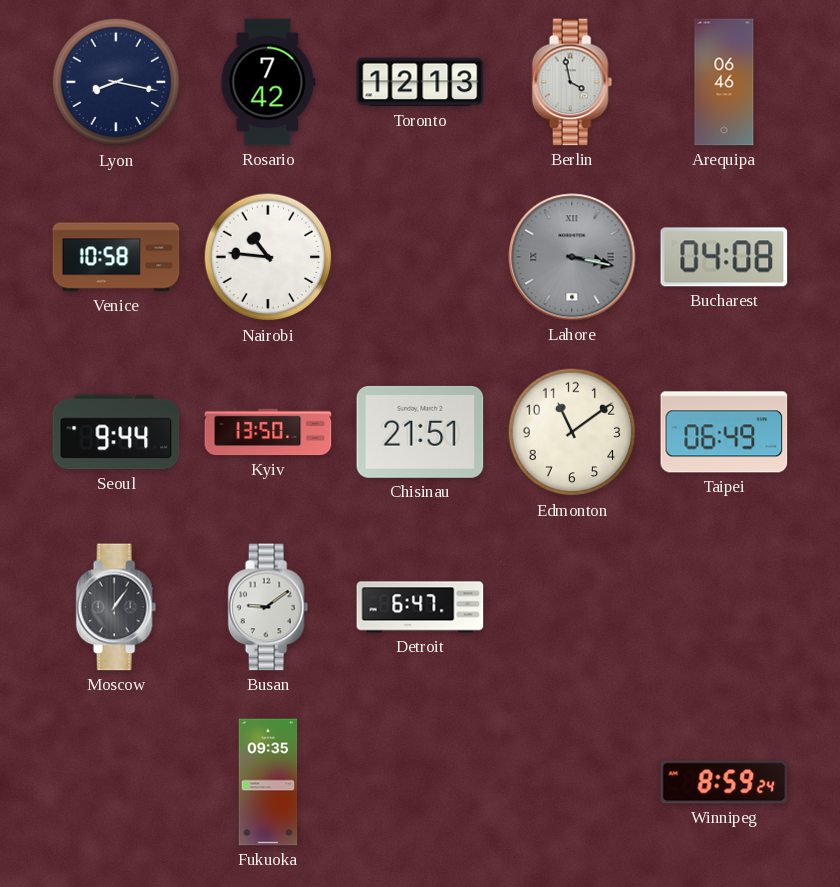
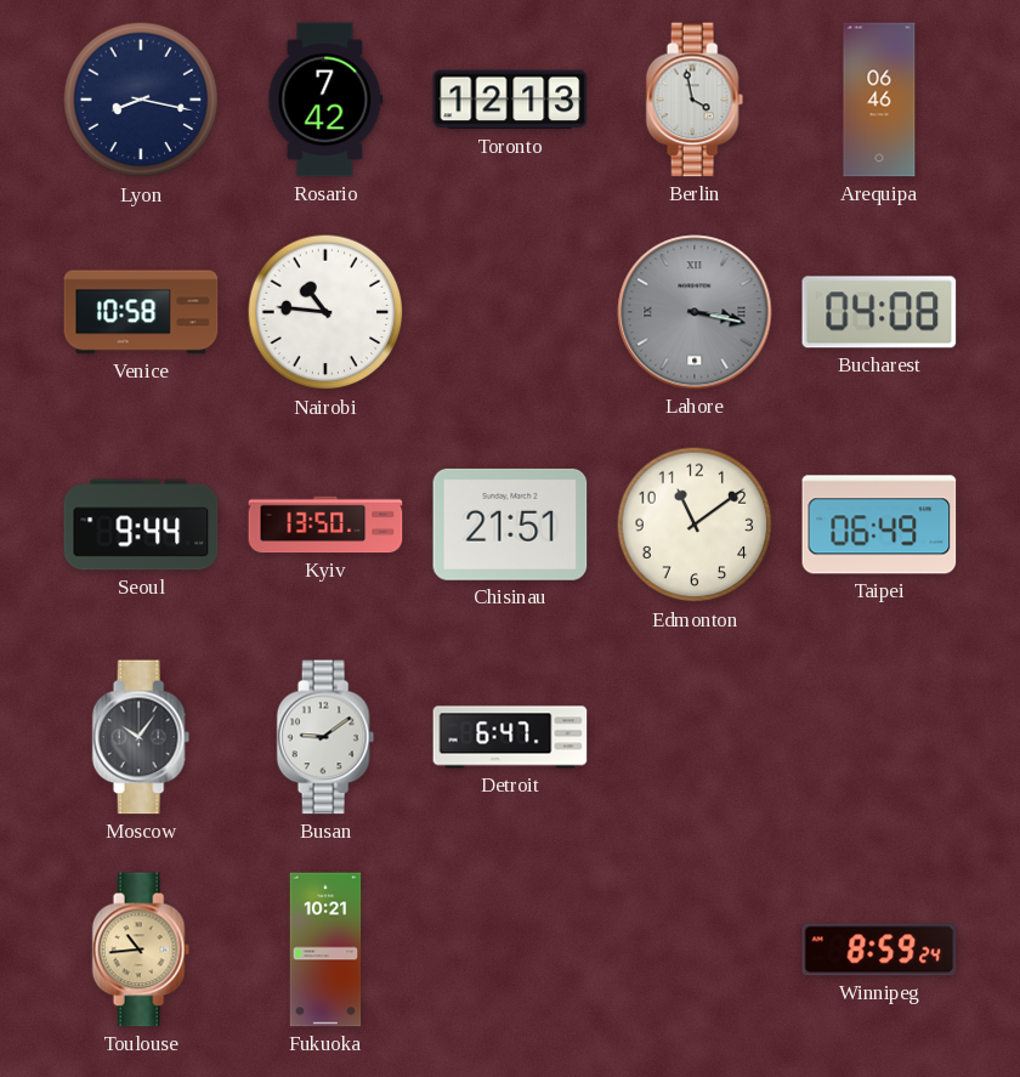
Moscow: 1:06 -> 10:06 (141, 737)
Toulouse: none -> 10:44 (141, 950)
Fukuoka: 09:35 -> 10:21 (325, 950)
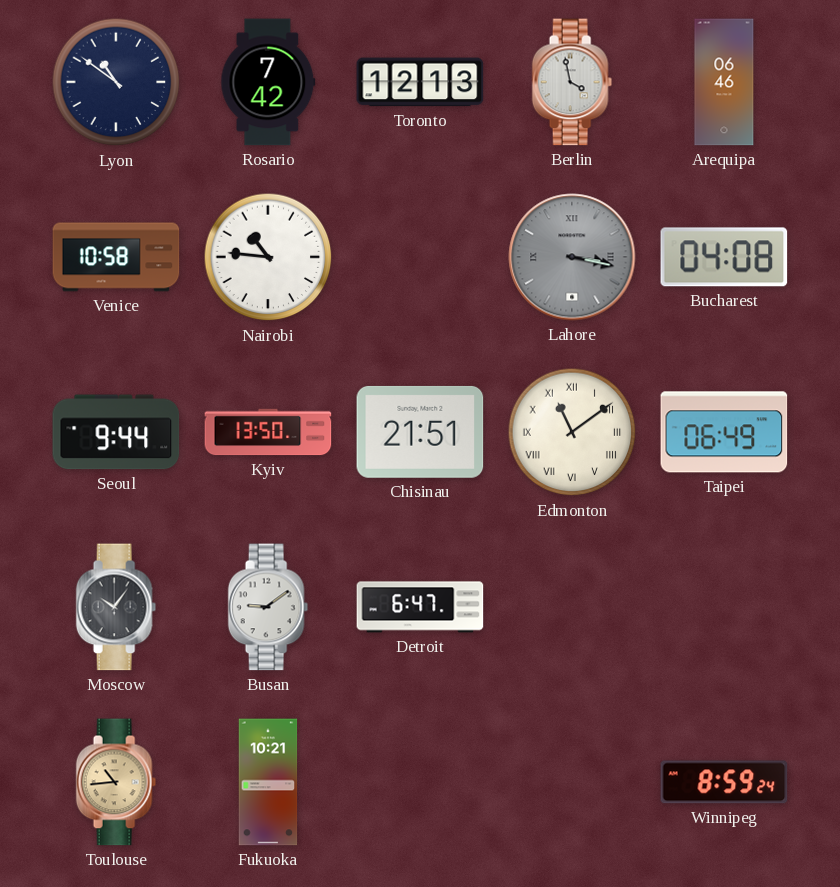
Lyon: 8:17 -> 10:51 (116, 82)
Edmonton numerals: Arabic -> Roman (572, 432)
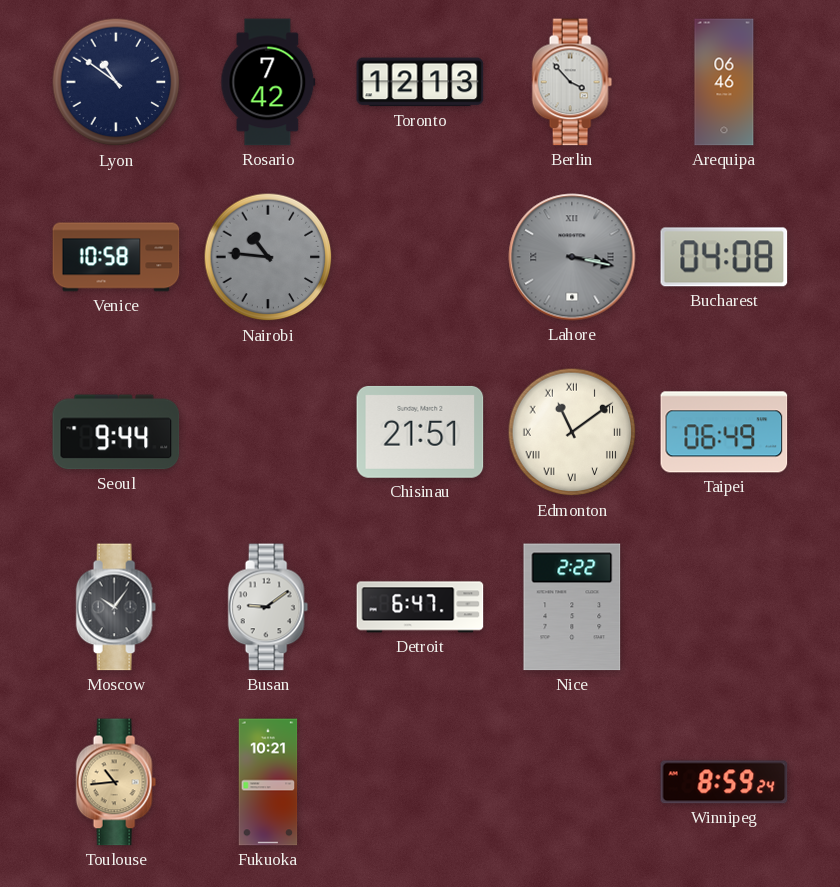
Berlin: 3:58 -> 3:53 (572, 82)
Nairobi dial: white -> grey (268, 257)
Kyiv: 13:50 -> none (268, 432)
Nice: none -> 2:22 (572, 607)
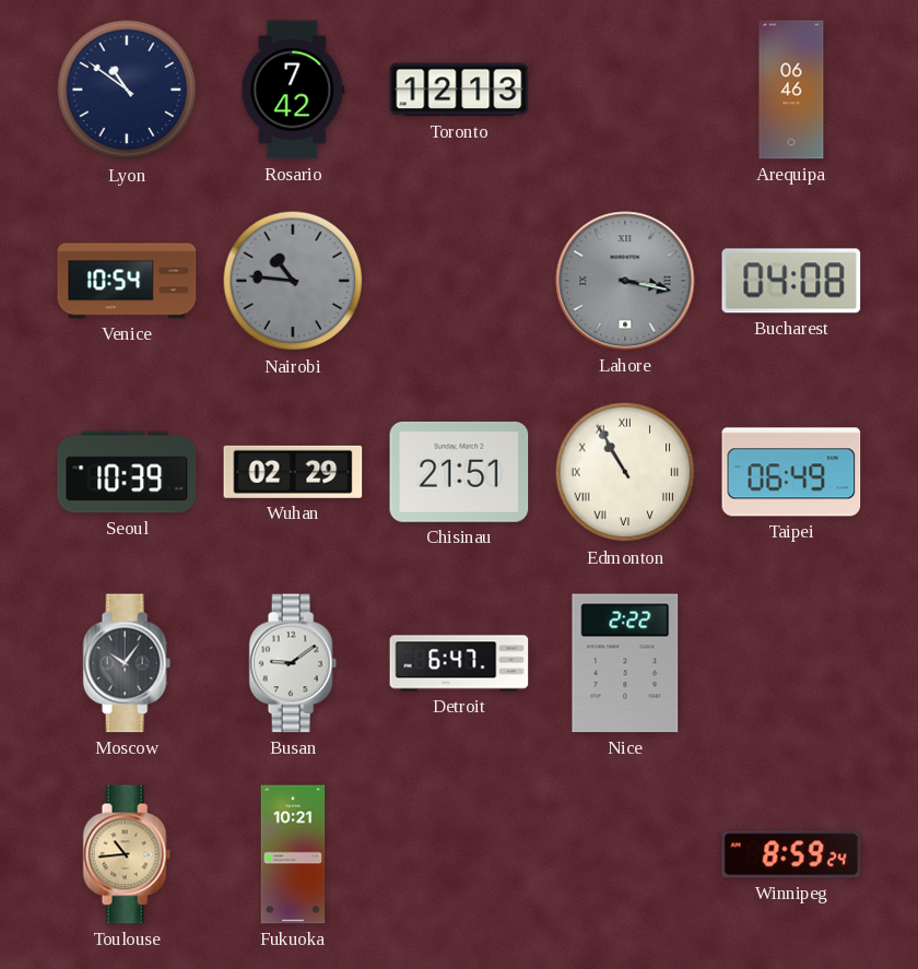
Berlin: 3:53 -> none (572, 82)
Venice: 10:58 -> 10:54 (127, 281)
Seoul: 9:44 -> 10:39 (127, 472)
Wuhan: none -> 02:29 (293, 472)
Edmonton: 11:09 -> 10:55 (625, 472)
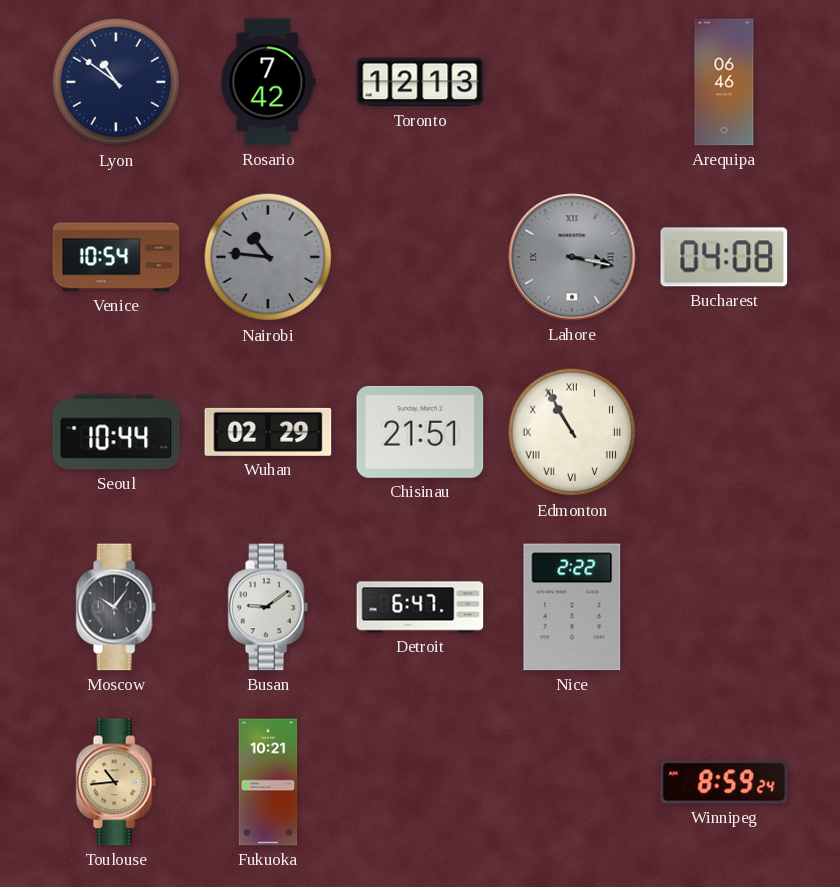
Seoul: 10:39 -> 10:44 (116, 432)
Taipei: 06:49 -> none (791, 472)
